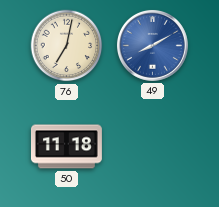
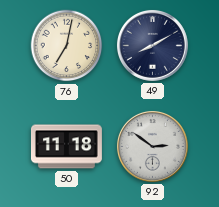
49 dial: blue -> navy (152, 45)
92: none -> 2:51 (152, 146)
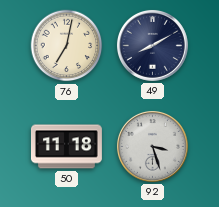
92: 2:51 -> 3:27 (152, 146)
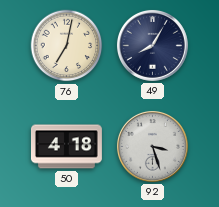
49: 8:10 -> 8:05 (152, 45)
50: 11:18 -> 4:18 (66, 147)
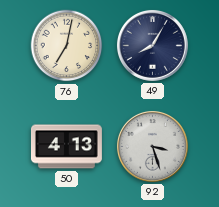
50: 4:18 -> 4:13 (66, 147)
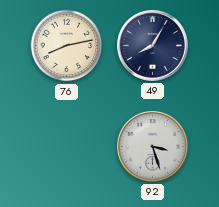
76: 7:02 -> 8:13 (67, 46)
50: 4:13 -> none (66, 147)
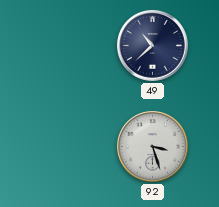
76: 8:13 -> none (67, 46)
49: 8:05 -> 10:38 (152, 45)
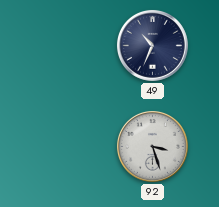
49: 10:38 -> 10:34 (152, 45)
